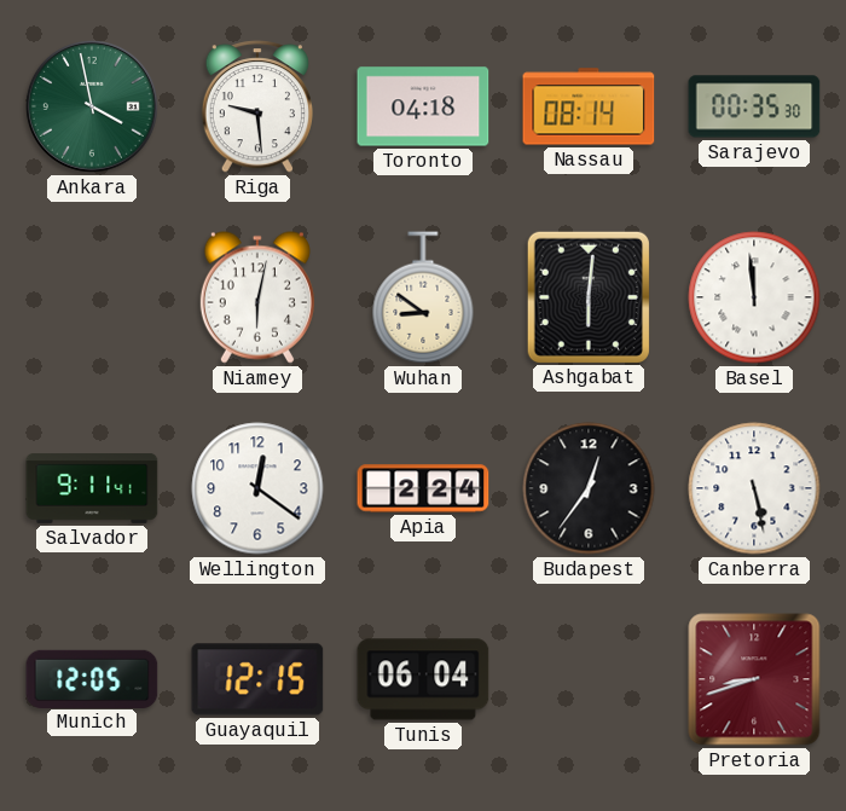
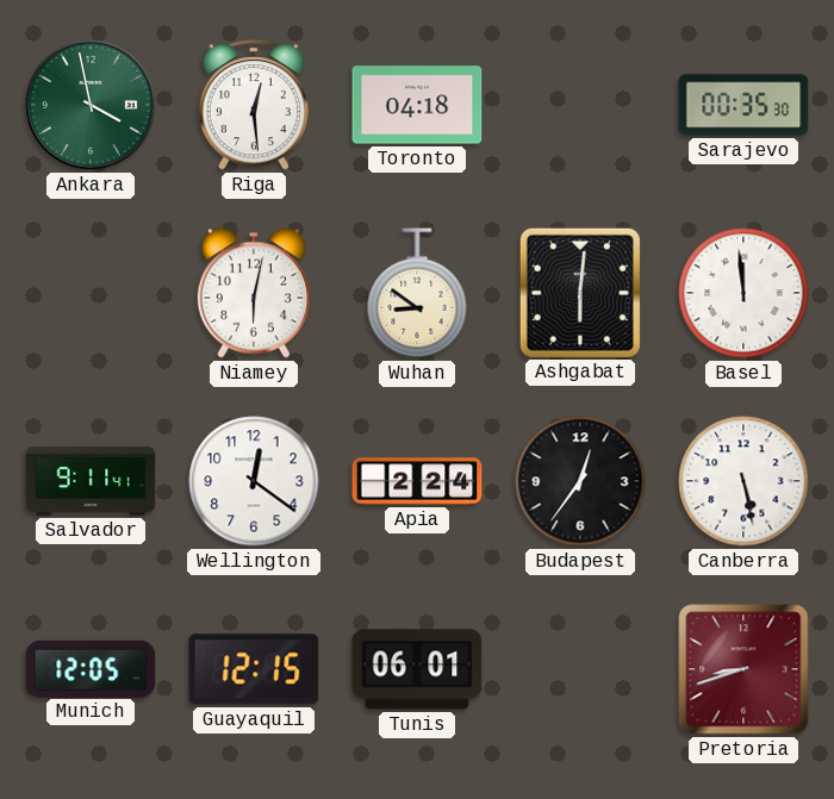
Riga: 9:29 -> 12:29 (254, 105)
Nassau: 08:14 -> none (589, 106)
Tunis: 06:04 -> 06:01 (417, 669)
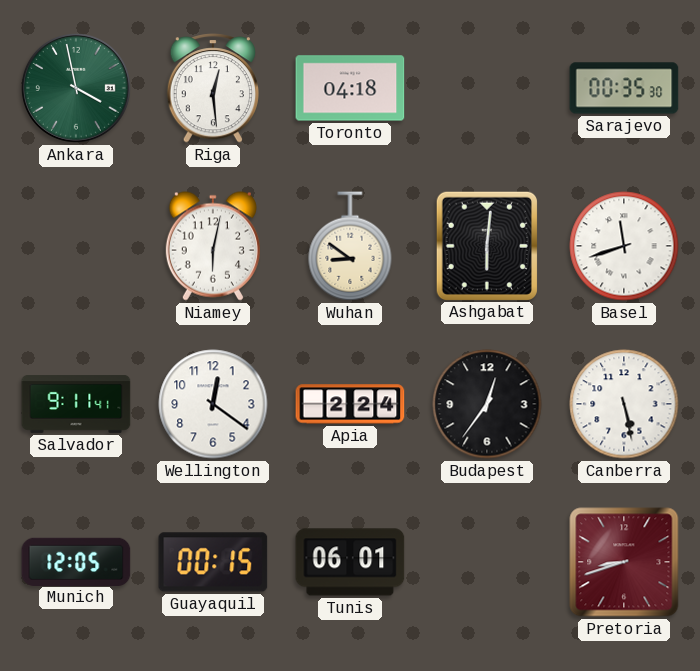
Basel: 11:59 -> 11:42 (624, 246)
Guayaquil: 12:15 -> 00:15 (213, 562)
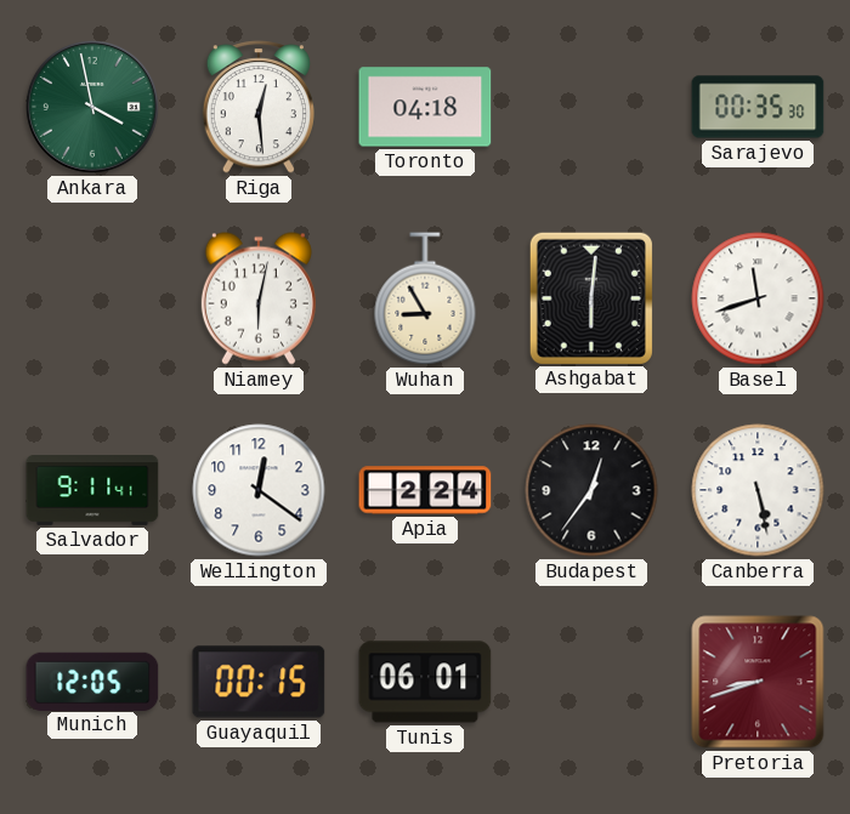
Wuhan: 8:51 -> 8:55 (425, 298)
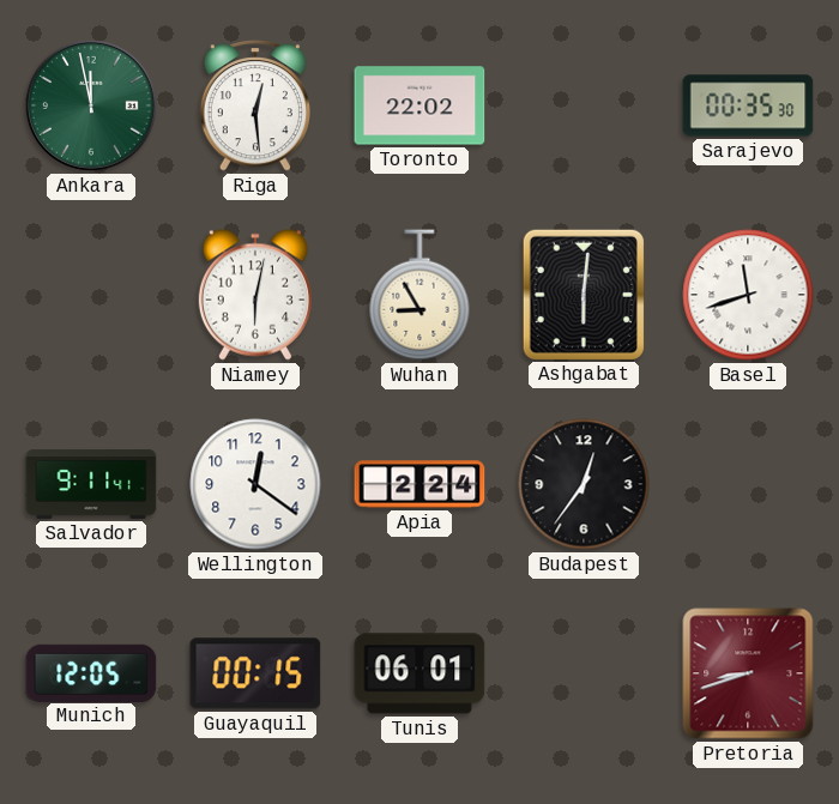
Ankara: 3:58 -> 11:58 (91, 105)
Toronto: 04:18 -> 22:02 (419, 105)
Canberra: 5:28 -> none (758, 490)
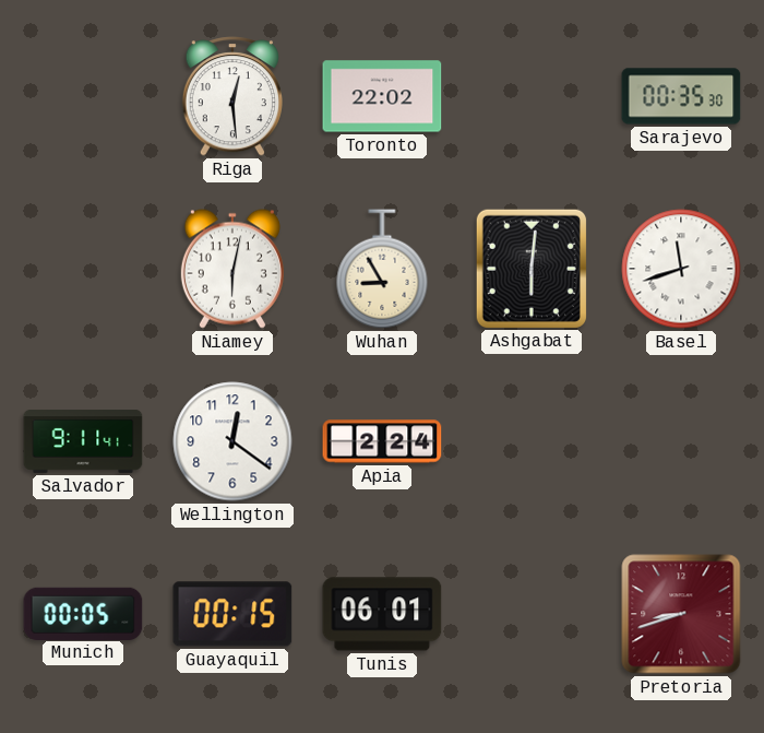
Ankara: 11:58 -> none (91, 105)
Budapest: 12:36 -> none (584, 484)
Munich: 12:05 -> 00:05 (83, 613)
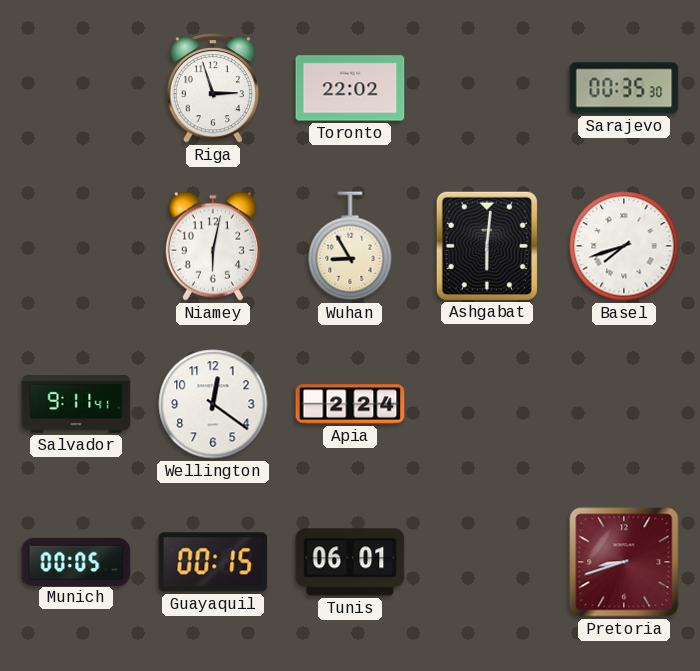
Riga: 12:29 -> 2:57 (213, 88)
Basel: 11:42 -> 7:42 (624, 246)
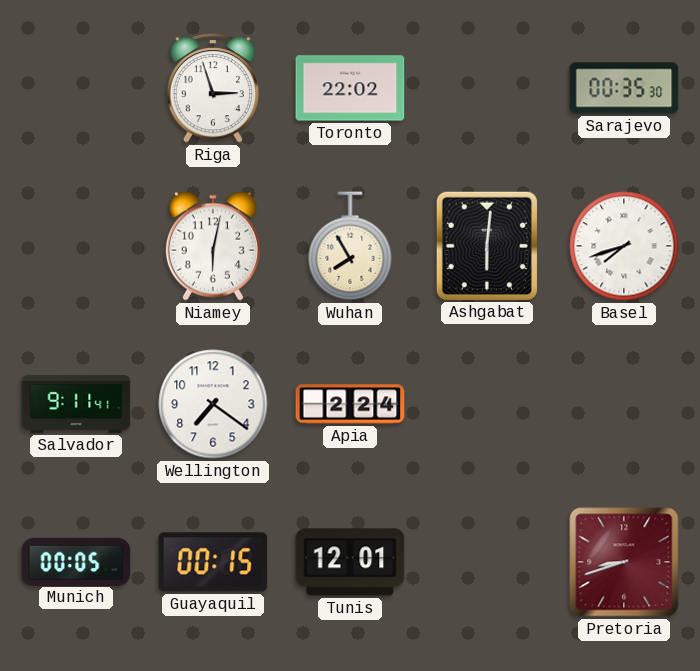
Wuhan: 8:55 -> 7:55 (350, 246)
Wellington: 12:21 -> 7:21 (213, 404)
Tunis: 06:01 -> 12:01 (350, 562)
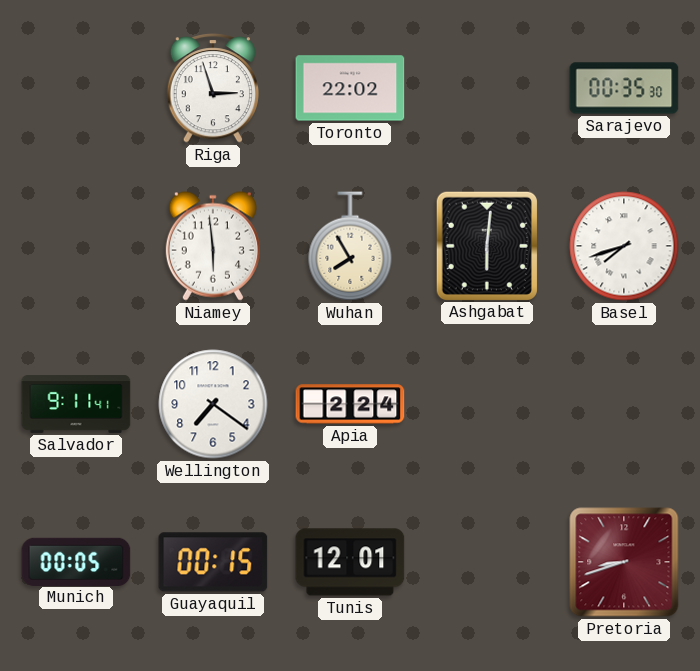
Niamey: 6:02 -> 5:59 (213, 246)
